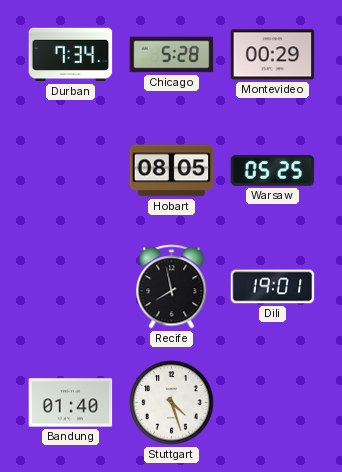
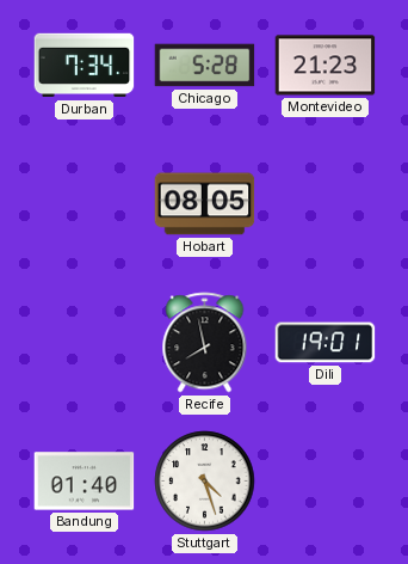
Montevideo: 00:29 -> 21:23 (326, 66)
Warsaw: 05:25 -> none (273, 171)
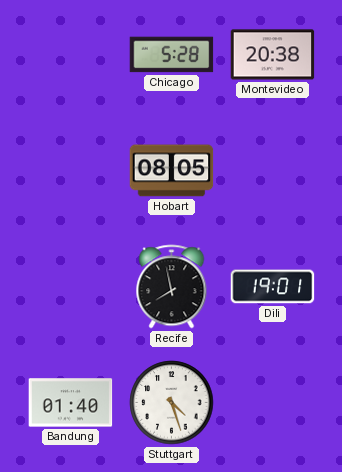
Durban: 7:34 -> none (85, 66)
Montevideo: 21:23 -> 20:38 (273, 55)
